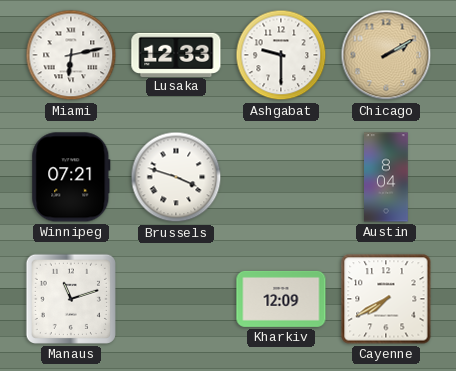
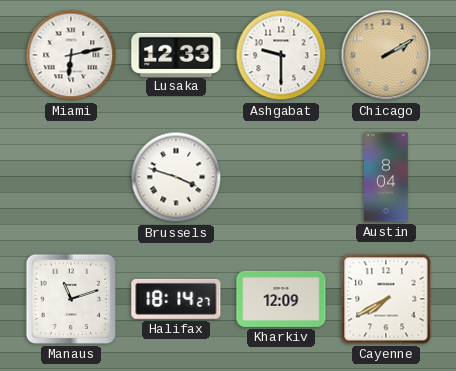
Winnipeg: 07:21 -> none (71, 177)
Halifax: none -> 18:14 (176, 299)
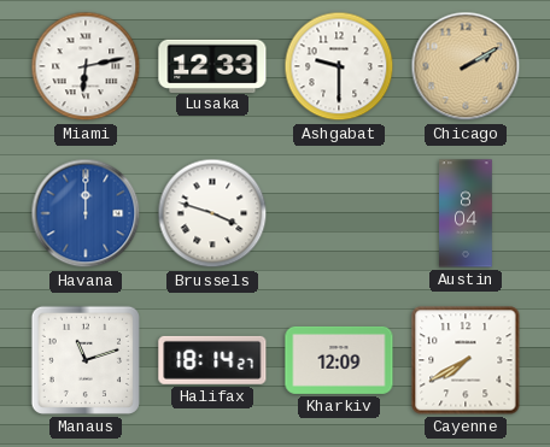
Havana: none -> 12:00 (86, 213)
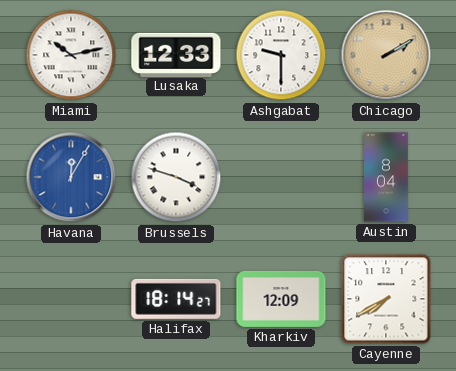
Miami: 6:13 -> 10:13 (71, 55)
Havana: 12:00 -> 12:05 (71, 177)
Manaus: 11:12 -> none (86, 360)
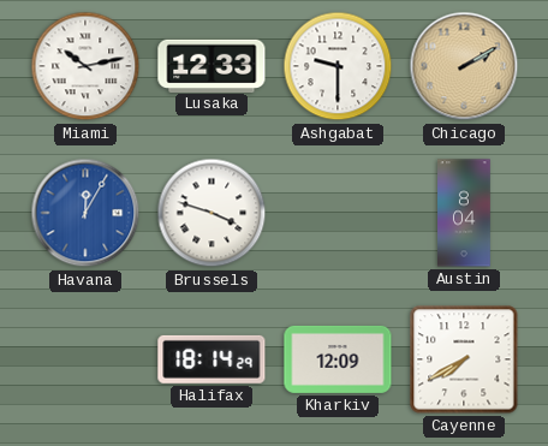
Halifax: 18:14:27 -> 18:14:29 (212, 359)
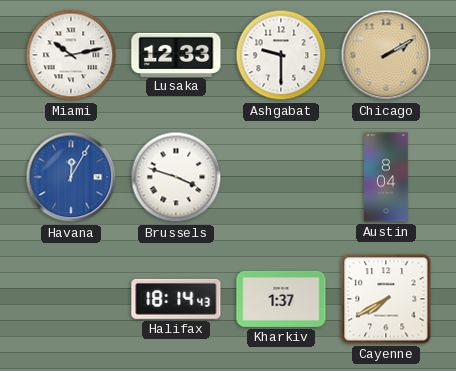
Halifax: 18:14:29 -> 18:14:43 (176, 299)
Kharkiv: 12:09 -> 1:37 (281, 299)
